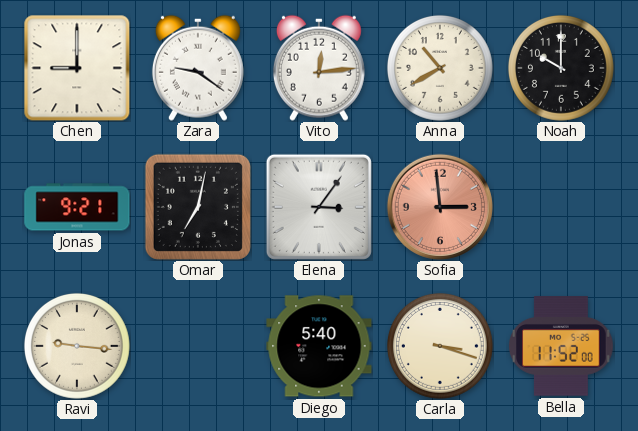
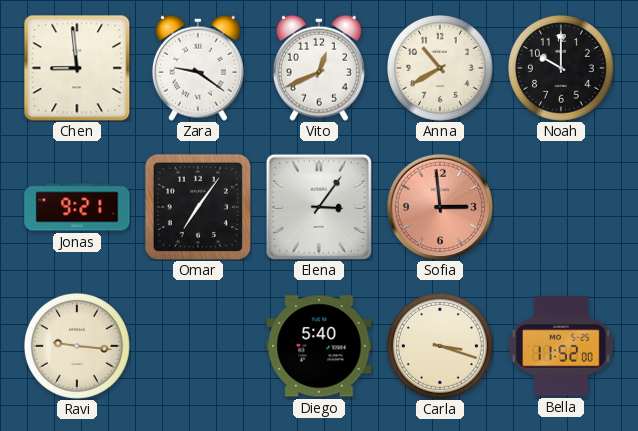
Chen: 9:00 -> 8:59 (77, 68)
Vito: 12:14 -> 12:41 (319, 68)
Omar: 7:02 -> 7:06 (198, 207)
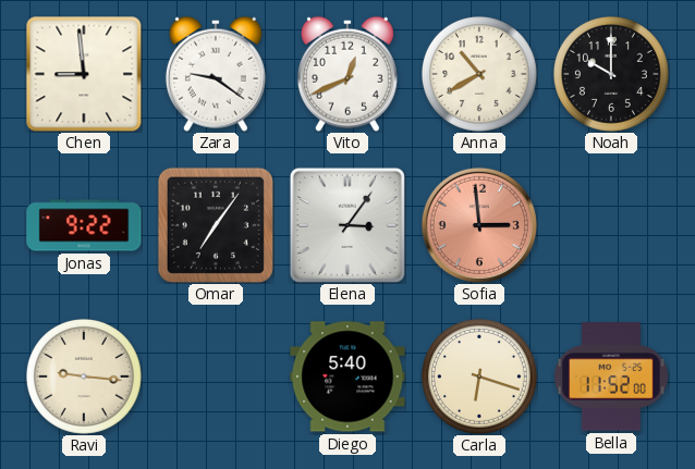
Jonas: 9:21 -> 9:22 (84, 225)
Carla: 3:18 -> 6:18 (479, 377)
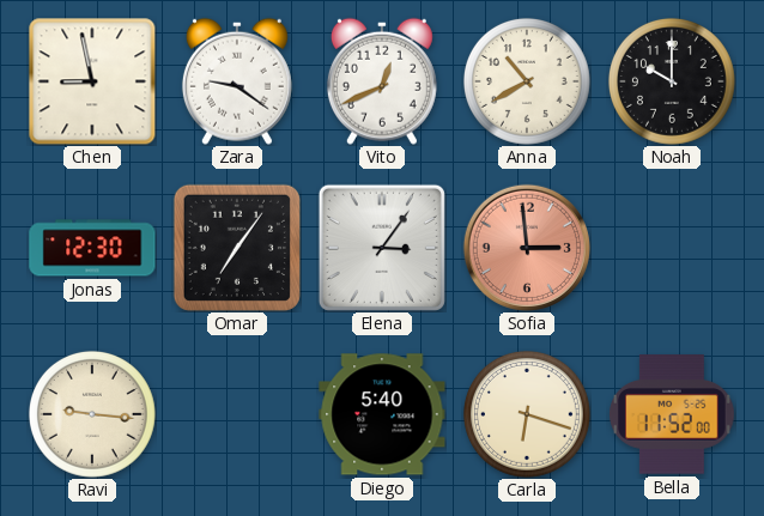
Chen: 8:59 -> 8:58 (92, 81)
Jonas: 9:22 -> 12:30 (92, 248)
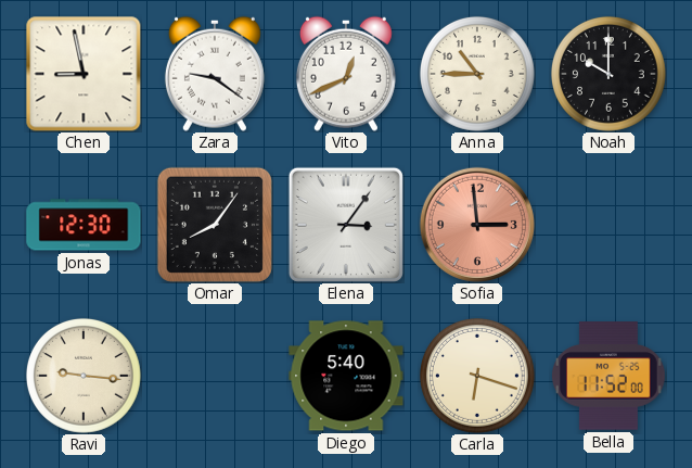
Anna: 10:40 -> 10:45 (477, 74)
Omar: 7:06 -> 8:06 (215, 225)
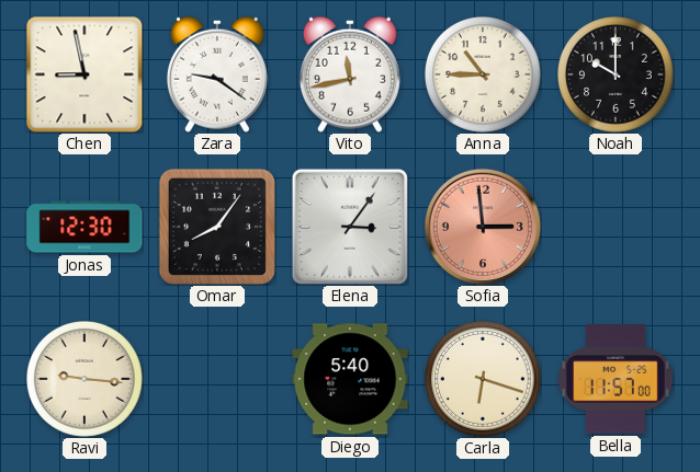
Vito: 12:41 -> 11:43 (350, 74)
Bella: 11:52 -> 11:57 (617, 379)
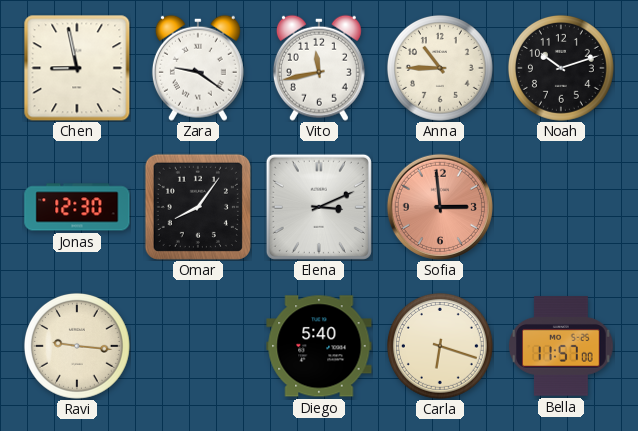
Noah: 10:00 -> 10:12 (561, 68)
Elena: 3:06 -> 3:11 (319, 207)
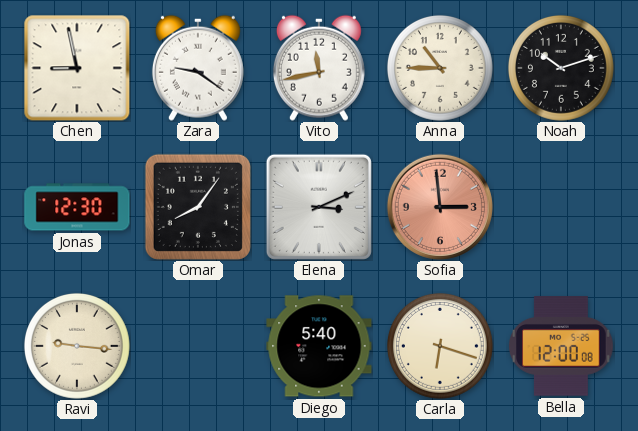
Bella: 11:57 -> 12:00 (562, 346)
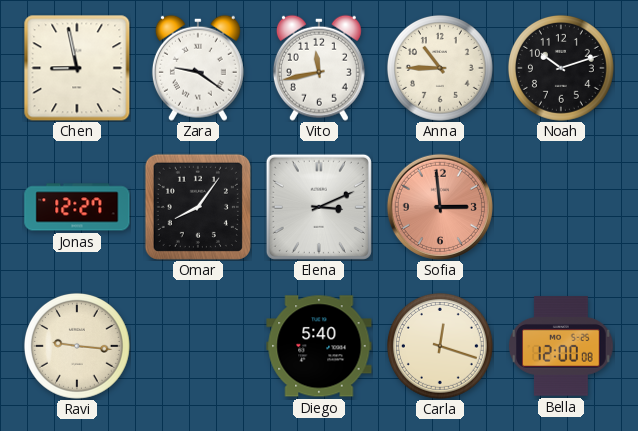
Jonas: 12:30 -> 12:27 (77, 207)
Carla: 6:18 -> 12:18 (440, 346)
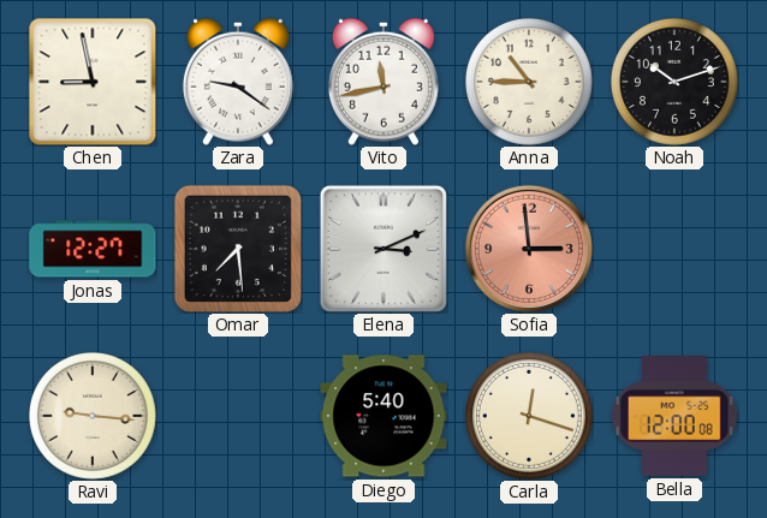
Omar: 8:06 -> 7:29 (238, 249)
